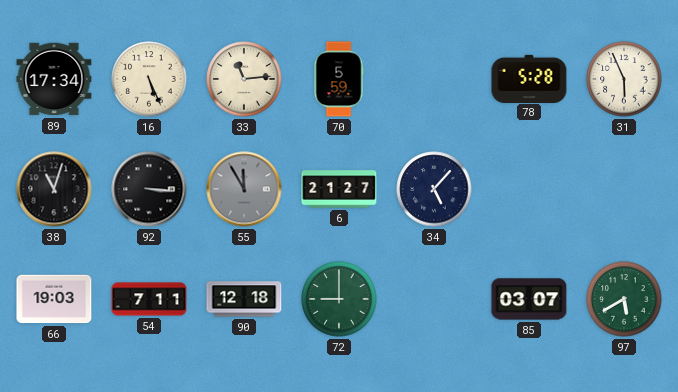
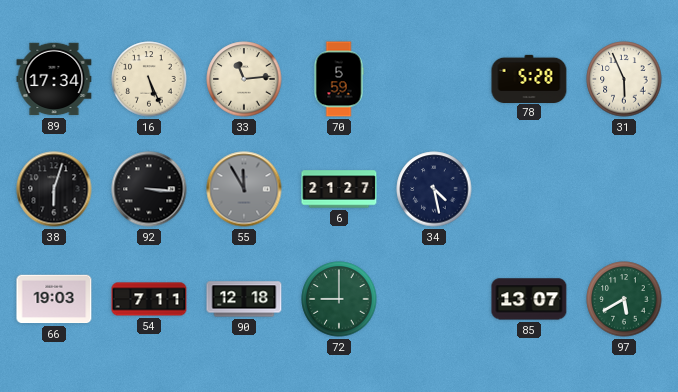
38: 11:03 -> 6:03 (54, 189)
34: 5:07 -> 4:28 (434, 189)
85: 03:07 -> 13:07 (529, 299)
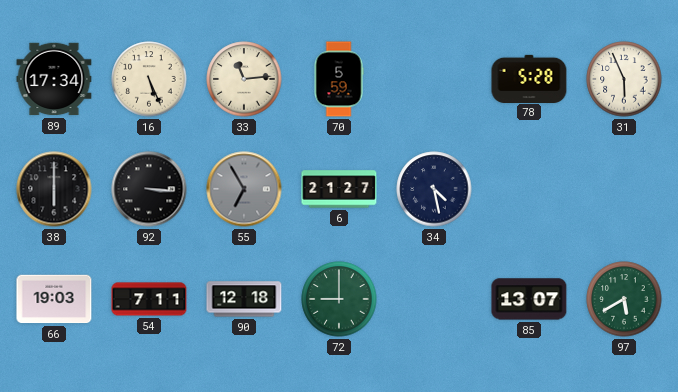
38: 6:03 -> 6:00 (54, 189)
55: 11:55 -> 6:55 (244, 189)
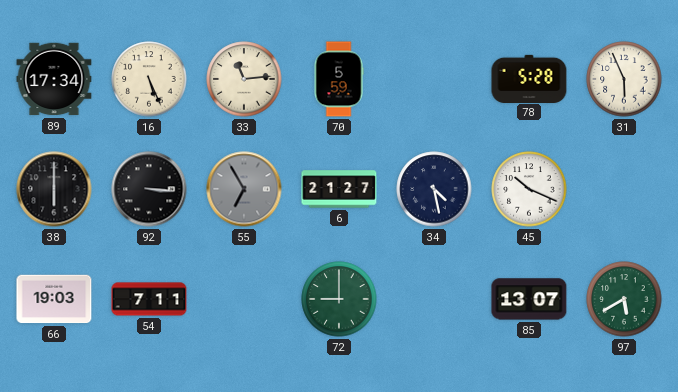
45: none -> 10:19 (529, 189)
90: 12:18 -> none (244, 299)
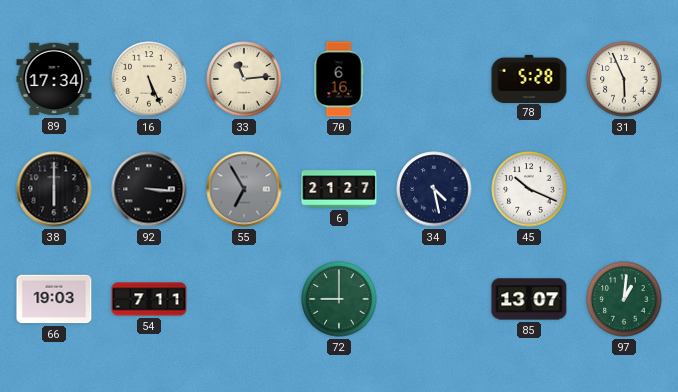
70: 5:59 -> 6:16 (339, 79)
97: 5:40 -> 1:01 (624, 299)
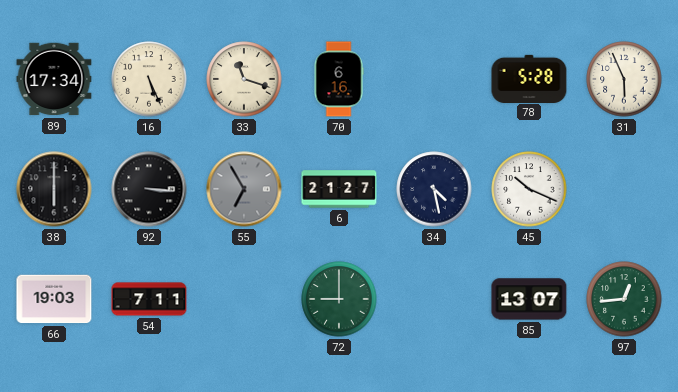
33: 11:14 -> 11:18 (244, 79)
97: 1:01 -> 12:44 (624, 299)
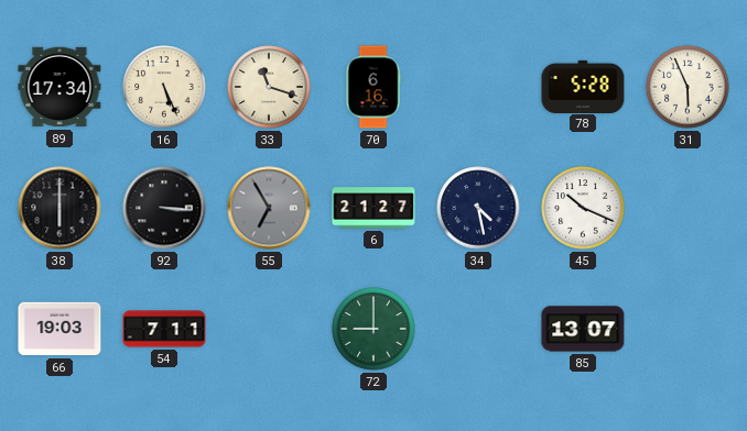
97: 12:44 -> none (624, 299)
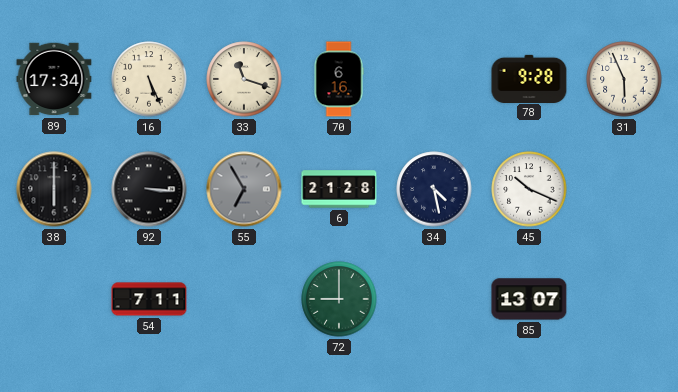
78: 5:28 -> 9:28 (529, 78)
6: 21:27 -> 21:28 (339, 189)
66: 19:03 -> none (59, 329)
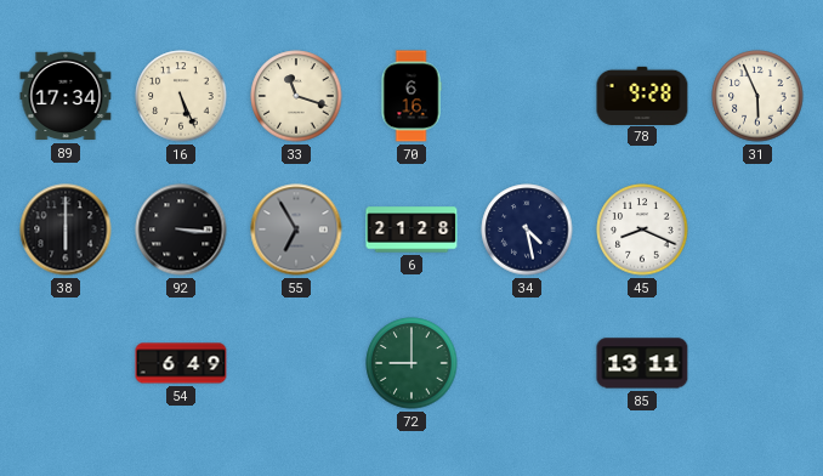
45: 10:19 -> 8:19 (642, 229)
54: 7:11 -> 6:49 (181, 363)
85: 13:07 -> 13:11 (642, 363)
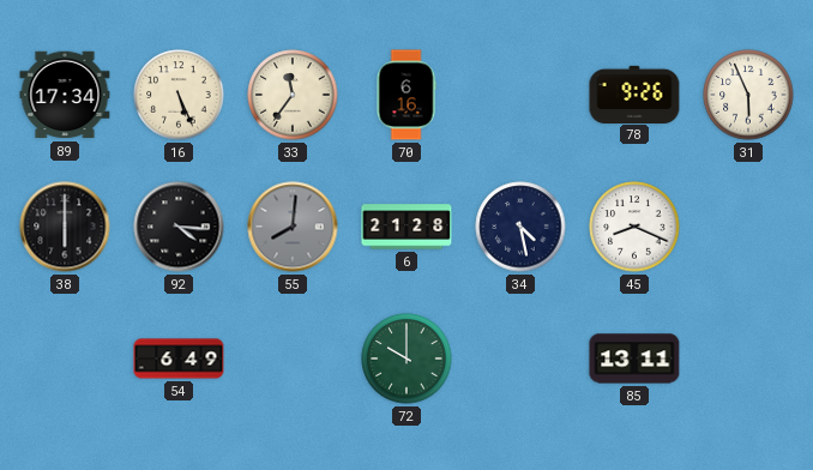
33: 11:18 -> 11:36 (293, 95)
78: 9:28 -> 9:26 (634, 94)
92: 3:16 -> 4:16 (179, 227)
55: 6:55 -> 8:01 (293, 227)
72: 9:00 -> 10:00 (406, 358)
